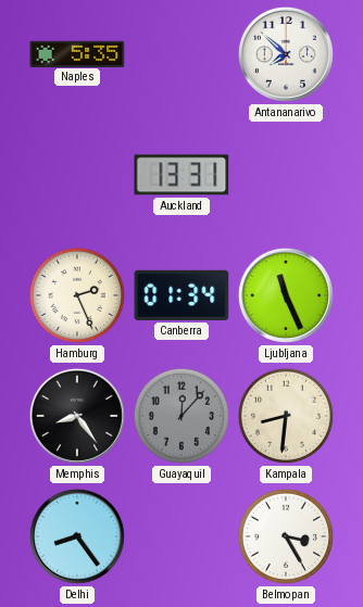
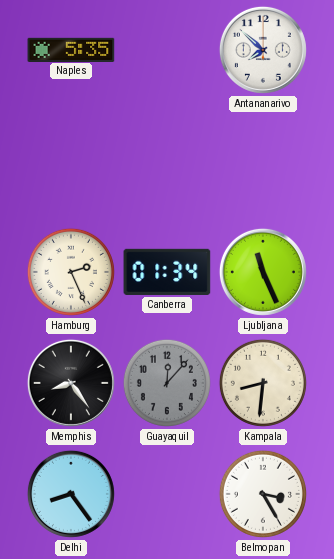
Auckland: 13:31 -> none (181, 175)
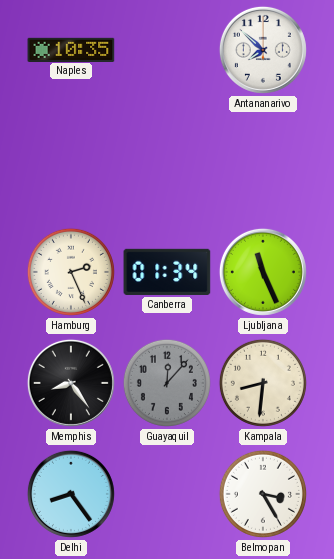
Naples: 5:35 -> 10:35 (71, 49)
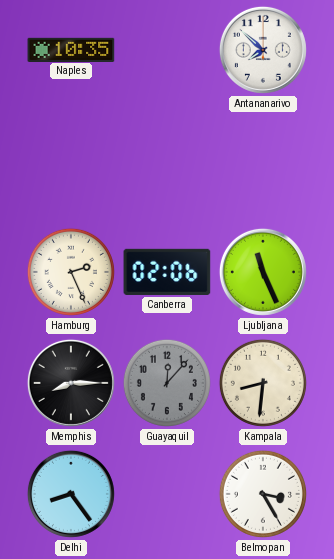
Canberra: 01:34 -> 02:06 (167, 272)
Memphis: 8:24 -> 8:15 (71, 383)
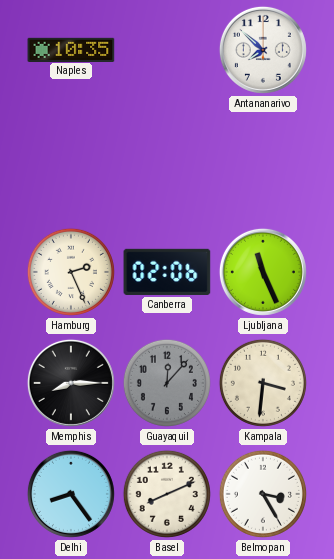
Kampala: 8:31 -> 3:31 (263, 383)
Basel: none -> 8:11 (167, 494)
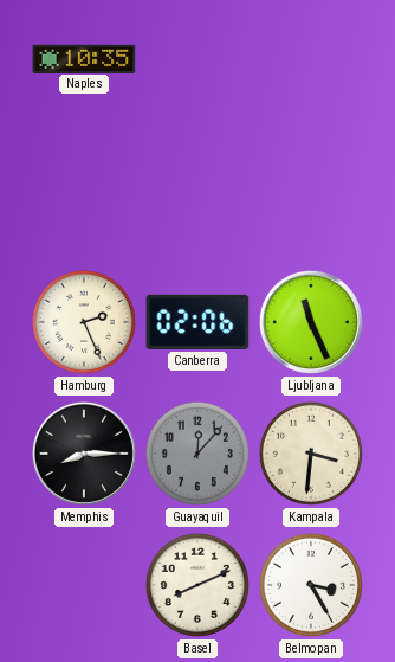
Antananarivo: 7:52 -> none (263, 50)
Delhi: 8:24 -> none (71, 494)
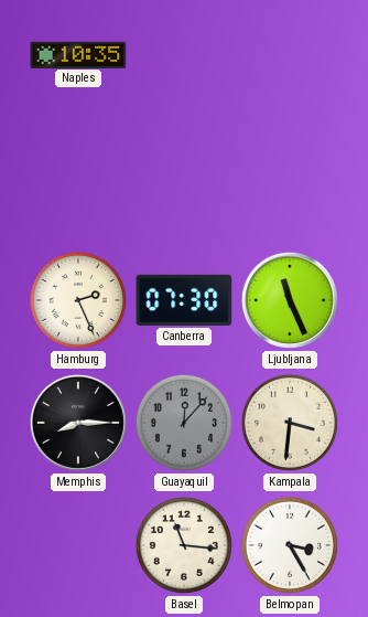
Canberra: 02:06 -> 07:30 (184, 300)
Basel: 8:11 -> 11:16 (184, 545)
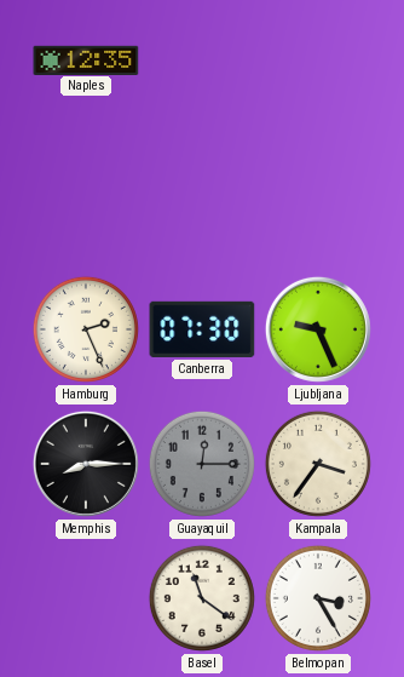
Naples: 10:35 -> 12:35 (86, 59)
Ljubljana: 11:26 -> 9:26 (318, 329)
Guayaquil: 12:07 -> 12:15 (202, 464)
Kampala: 3:31 -> 3:36 (318, 464)
Basel: 11:16 -> 11:21 (202, 598)
